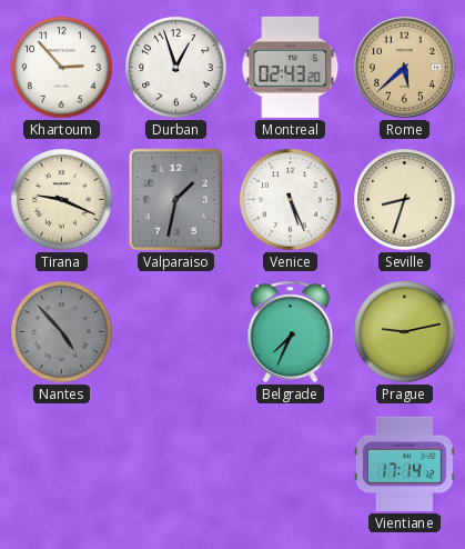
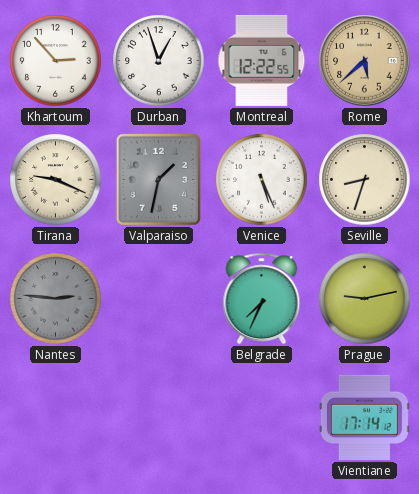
Montreal: 02:43 -> 12:22 (262, 60)
Nantes: 4:53 -> 2:46 (56, 299)
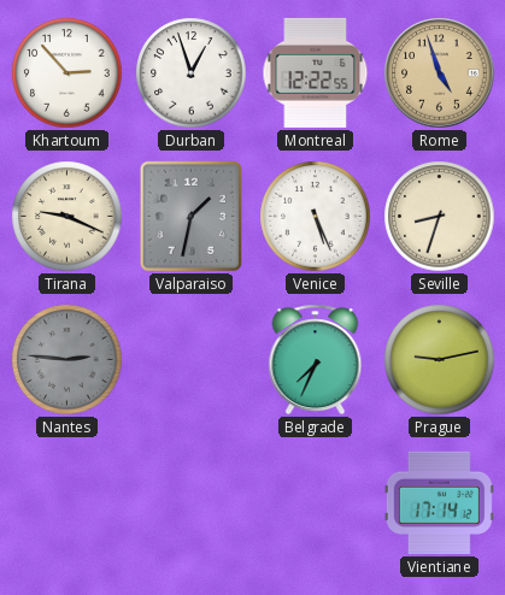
Rome: 5:38 -> 4:57 (440, 73)
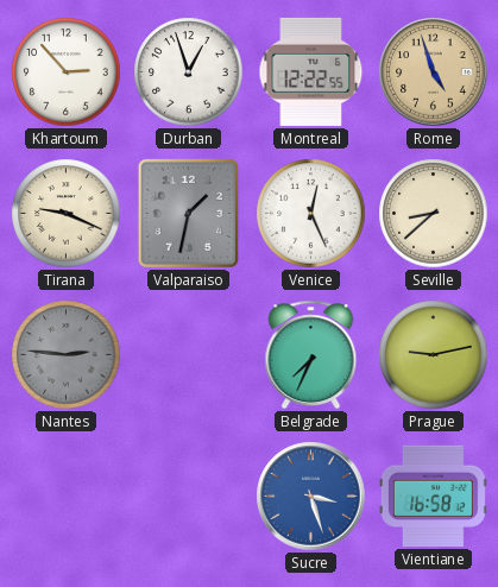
Venice: 5:26 -> 12:26 (311, 214)
Seville: 8:33 -> 8:38 (434, 214)
Sucre: none -> 3:27 (311, 497)
Vientiane: 17:14 -> 16:58 (433, 496)
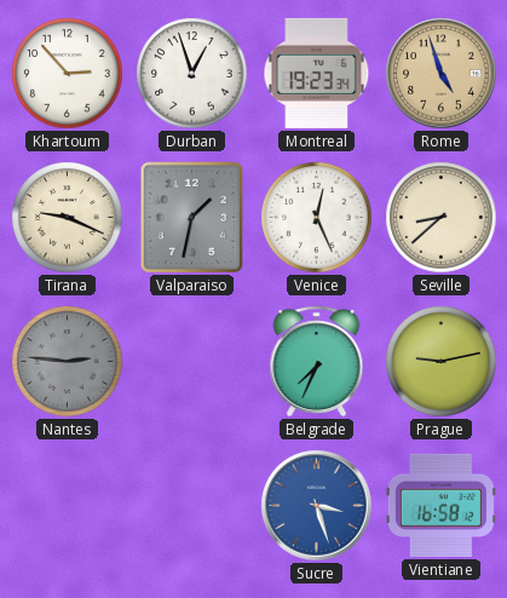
Montreal: 12:22 -> 19:23 (317, 73)
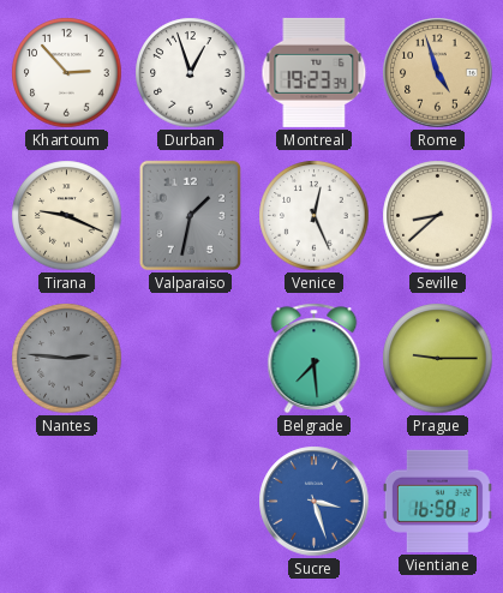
Belgrade: 7:34 -> 7:29 (315, 359)
Prague: 9:13 -> 9:15 (438, 359)
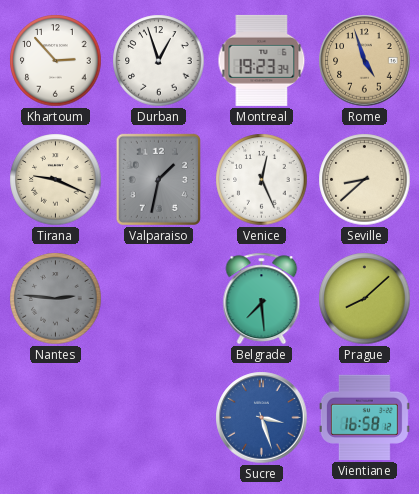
Prague: 9:15 -> 8:08 (365, 299)
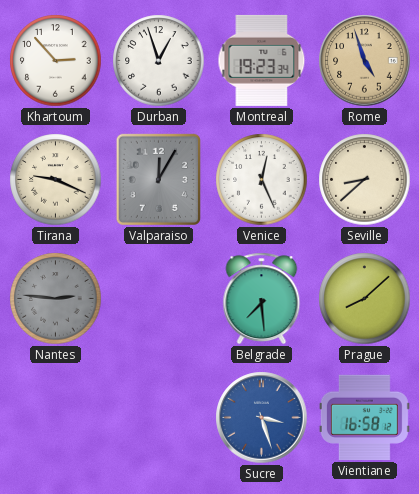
Valparaiso: 1:32 -> 12:05 (158, 179)
